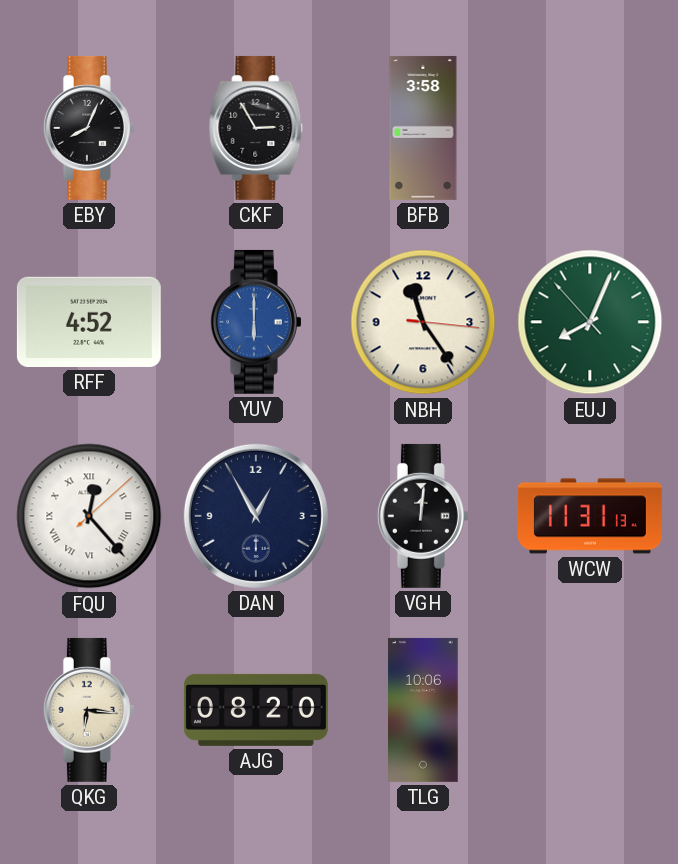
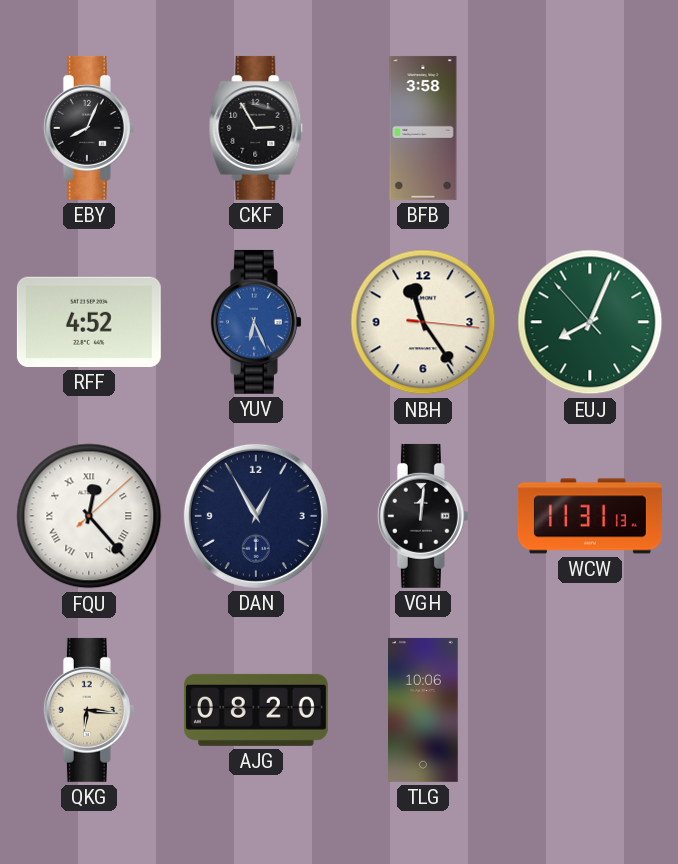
YUV: 6:00 -> 6:26 (256, 322)
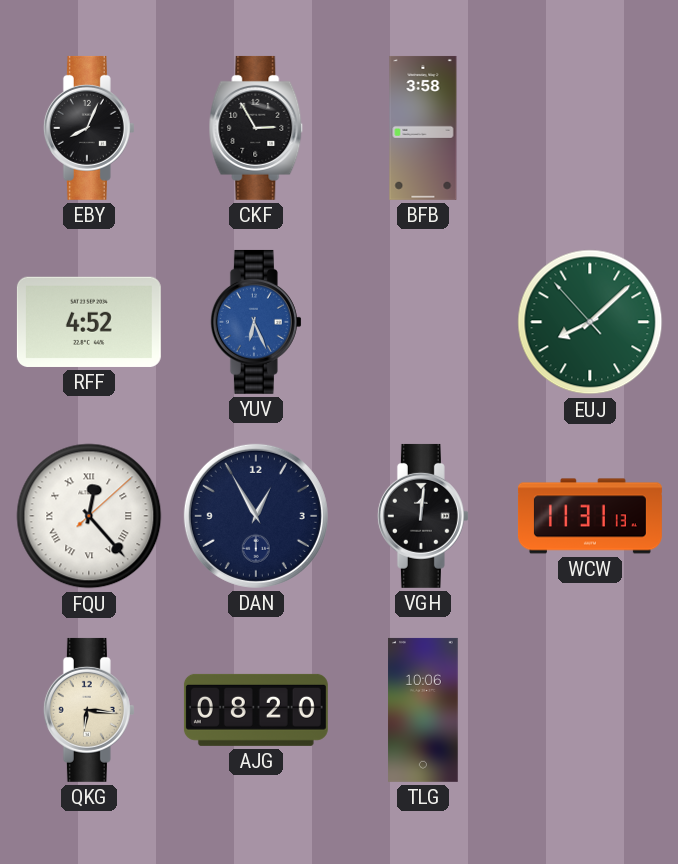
NBH: 11:24 -> none (423, 322)
EUJ: 8:03 -> 8:07 (590, 322)
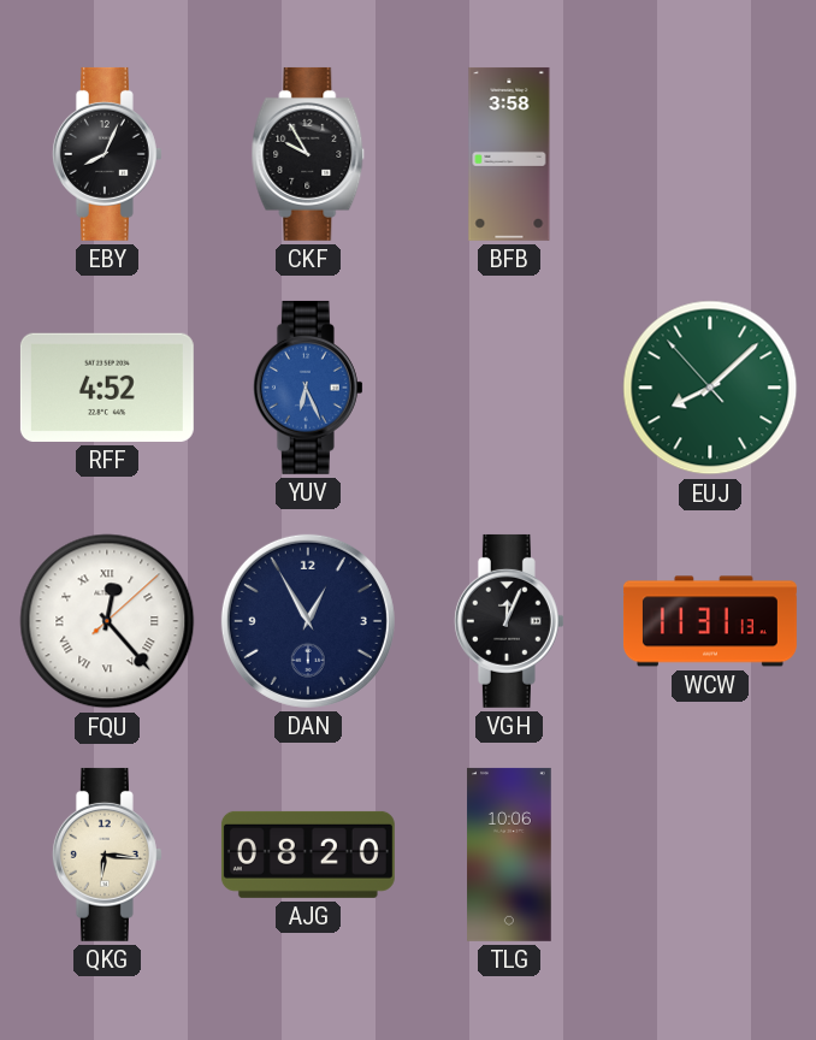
CKF: 2:55 -> 9:55 (308, 154)
VGH: 12:01 -> 12:04 (509, 621)
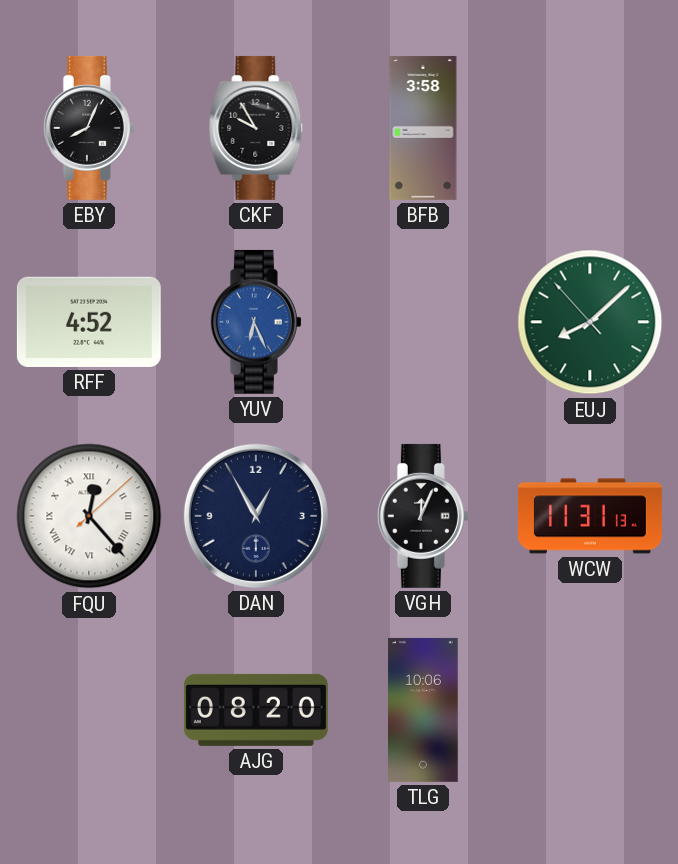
QKG: 6:16 -> none (107, 855)
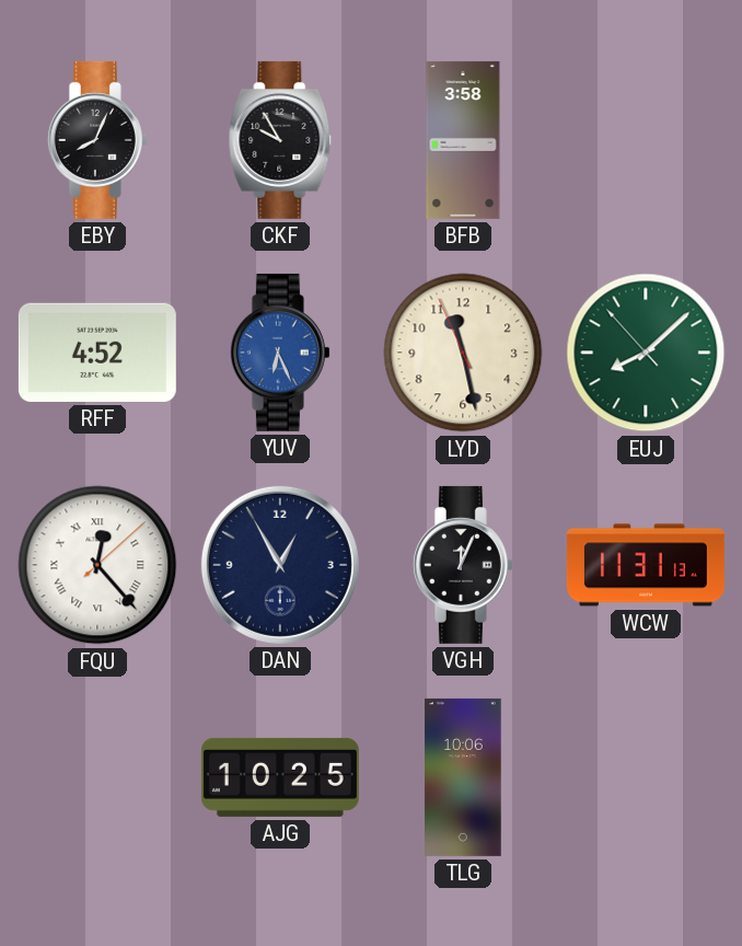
LYD: none -> 11:27 (463, 353)
AJG: 08:20 -> 10:25 (280, 777)
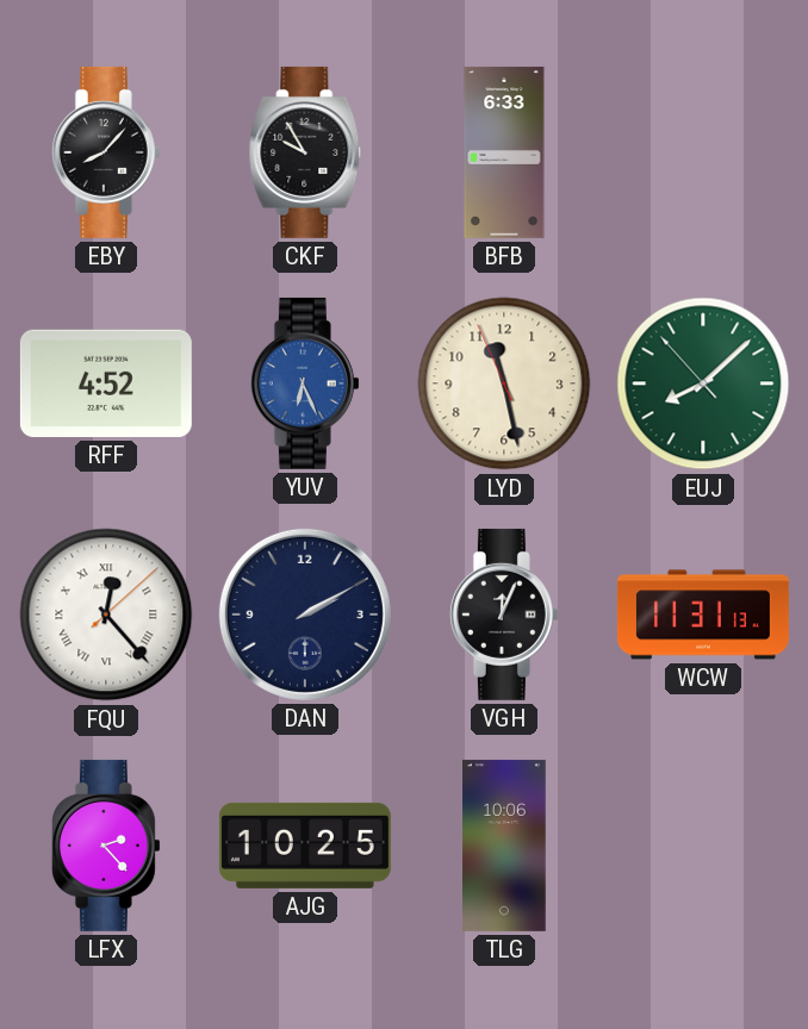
EBY: 8:04 -> 8:07 (106, 152)
BFB: 3:58 -> 6:33 (504, 152)
DAN: 12:55 -> 2:10 (305, 615)
LFX: none -> 2:23 (106, 846)
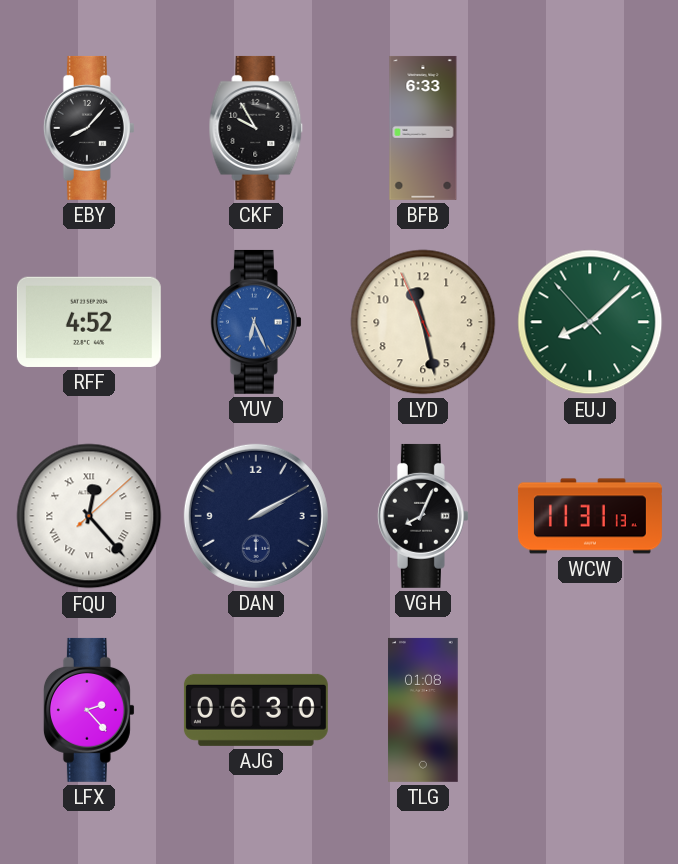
VGH: 12:04 -> 8:04 (423, 516)
AJG: 10:25 -> 06:30 (256, 710)
TLG: 10:06 -> 01:08 (423, 710)
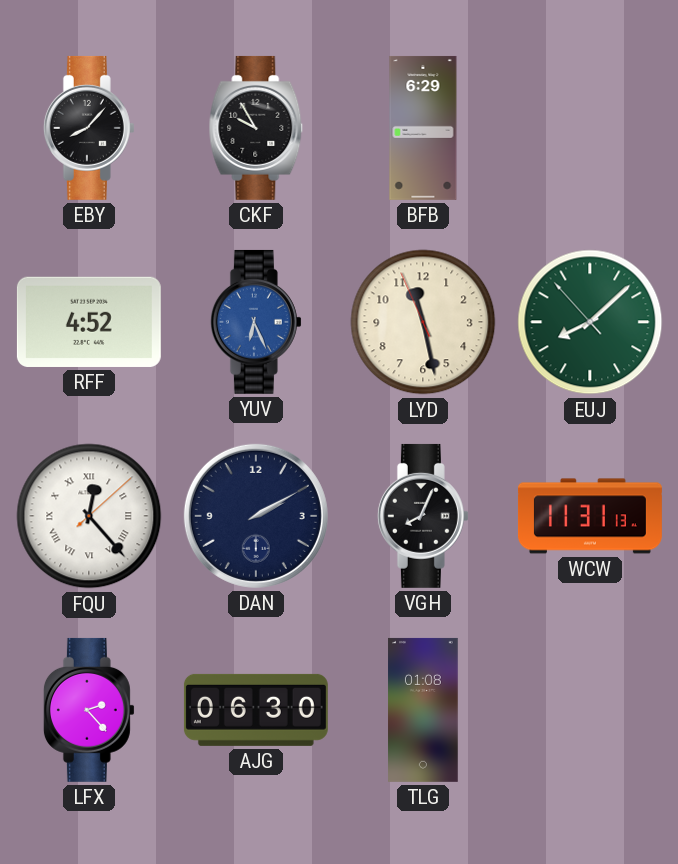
BFB: 6:33 -> 6:29 (423, 128)
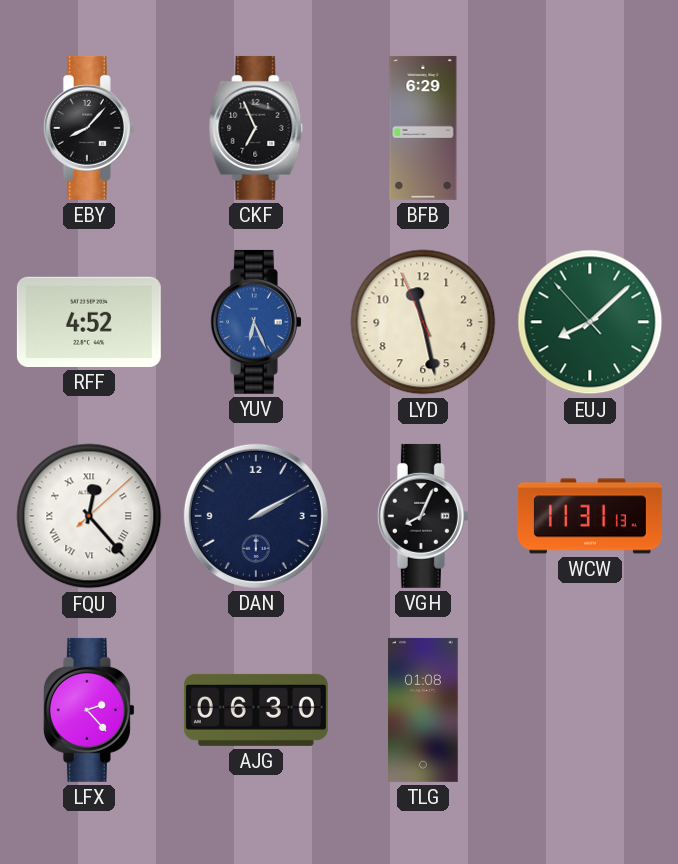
CKF: 9:55 -> 6:56 (256, 128)
